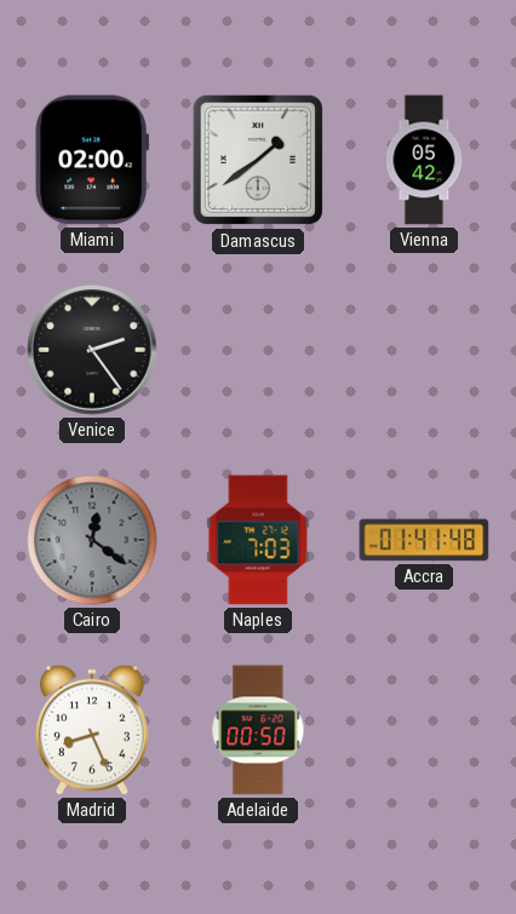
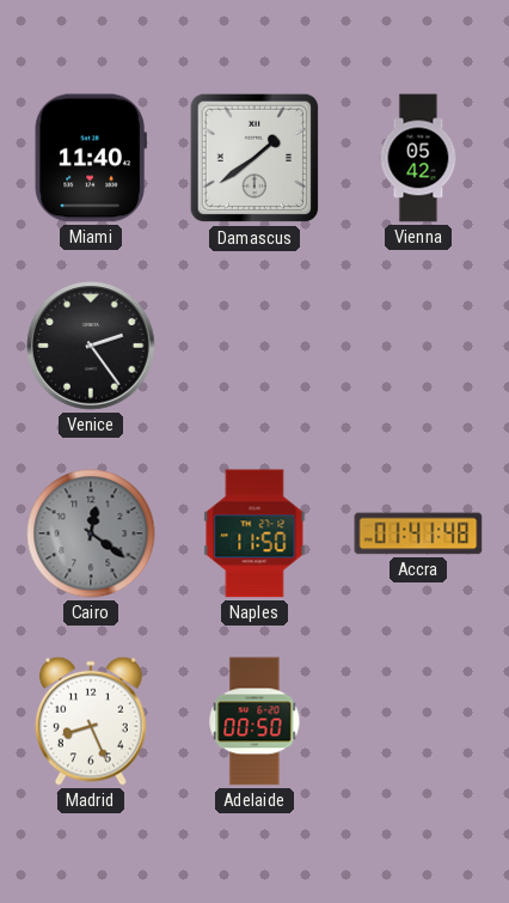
Miami: 02:00 -> 11:40 (91, 158)
Naples: 7:03 -> 11:50 (254, 533)
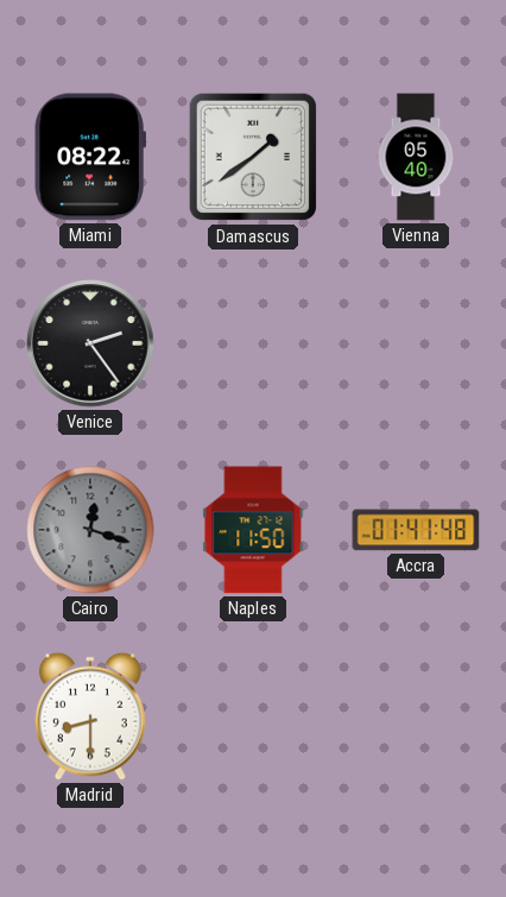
Miami: 11:40 -> 08:22 (90, 157)
Vienna: 05:42 -> 05:40 (416, 157)
Cairo: 12:21 -> 12:18 (90, 530)
Madrid: 8:26 -> 8:30 (90, 716)
Adelaide: 00:50 -> none (254, 721)
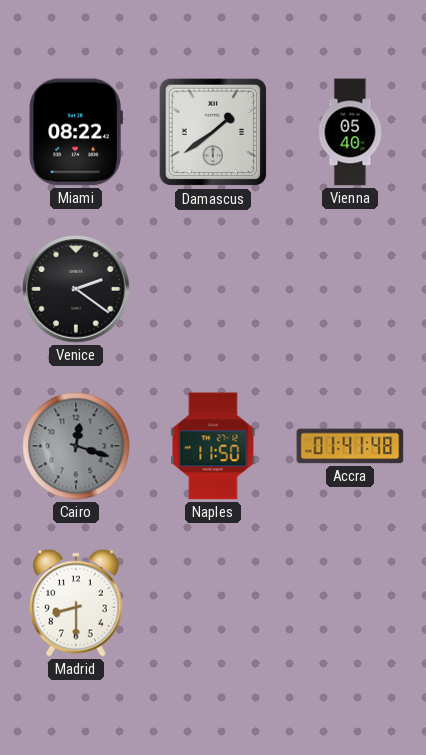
Venice: 2:24 -> 2:21 (76, 289)
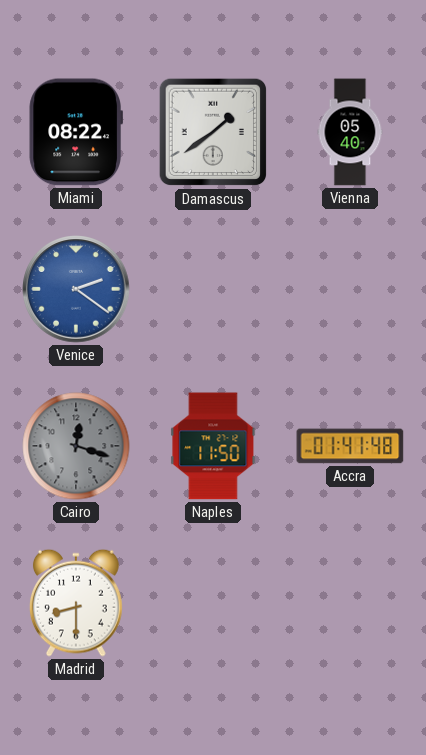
Venice dial: black -> blue (76, 289)
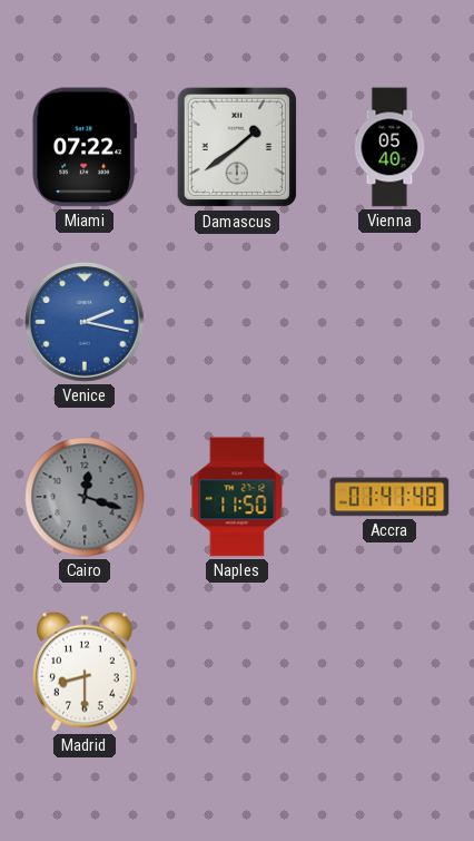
Miami: 08:22 -> 07:22 (85, 147)
Venice: 2:21 -> 2:17 (85, 322)
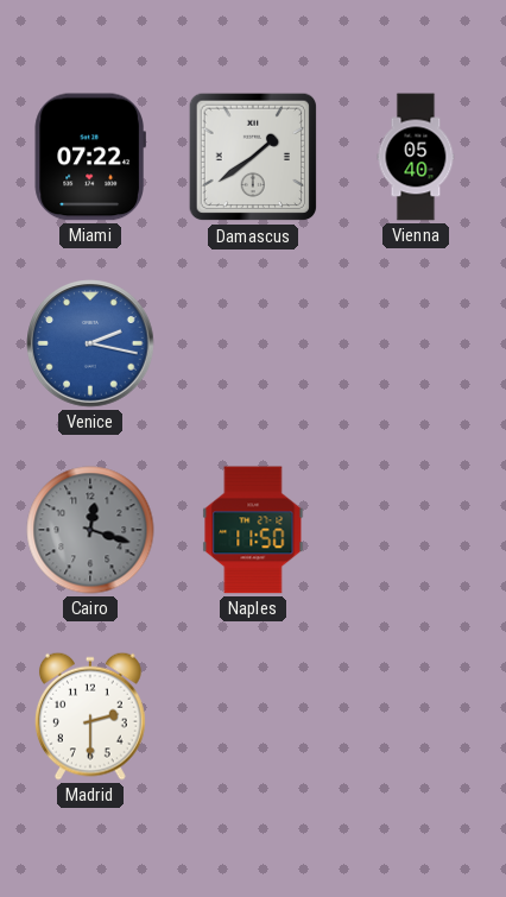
Accra: 01:41 -> none (389, 497)
Madrid: 8:30 -> 2:30 (90, 716)
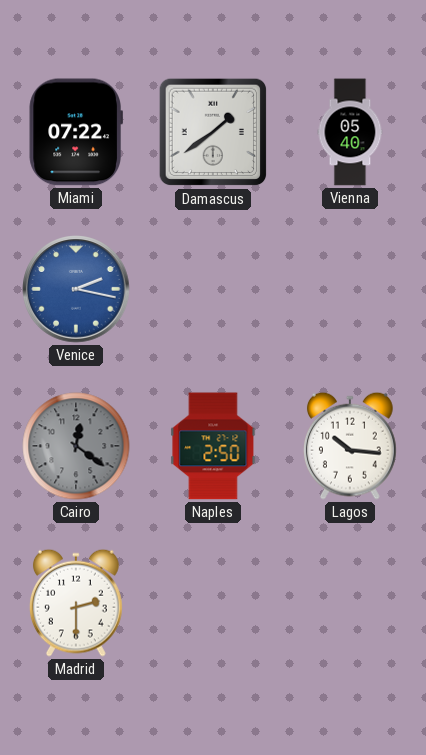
Cairo: 12:18 -> 12:21 (76, 446)
Naples: 11:50 -> 2:50 (213, 446)
Lagos: none -> 10:16 (350, 446)
